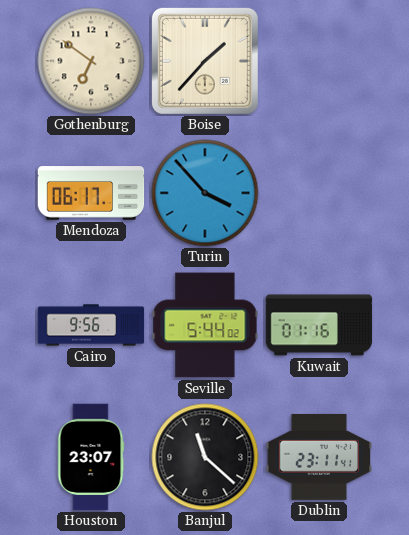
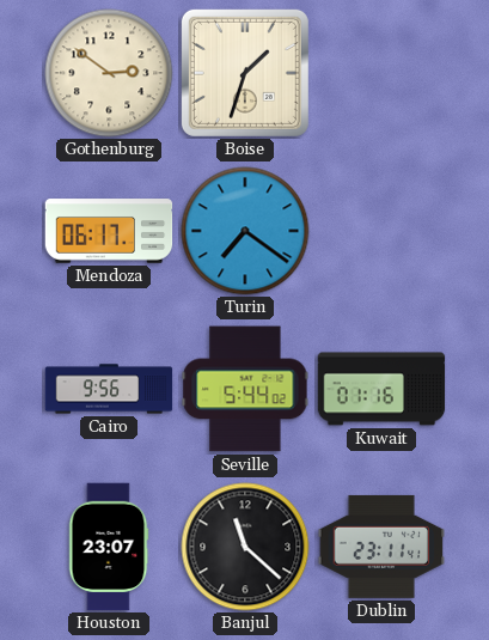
Gothenburg: 6:51 -> 2:51 (109, 73)
Boise: 1:37 -> 1:33 (245, 73)
Turin: 3:53 -> 7:21 (245, 231)
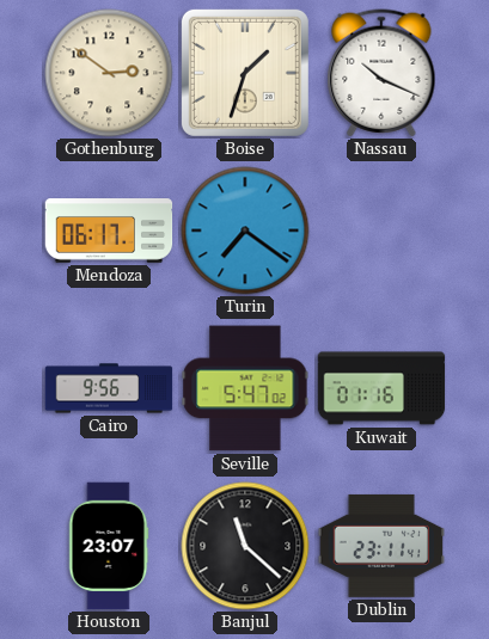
Nassau: none -> 10:19 (381, 73)
Seville: 5:44 -> 5:47 (245, 388)
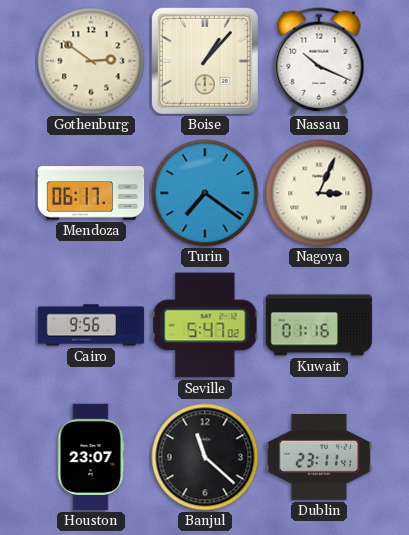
Boise: 1:33 -> 1:07 (205, 61)
Nagoya: none -> 3:04 (319, 193)
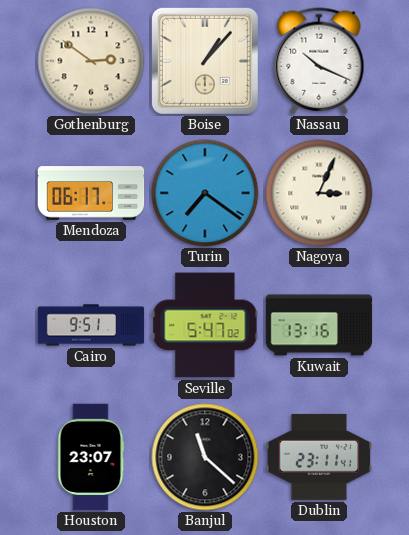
Cairo: 9:56 -> 9:51 (91, 325)
Kuwait: 01:16 -> 13:16 (319, 325)
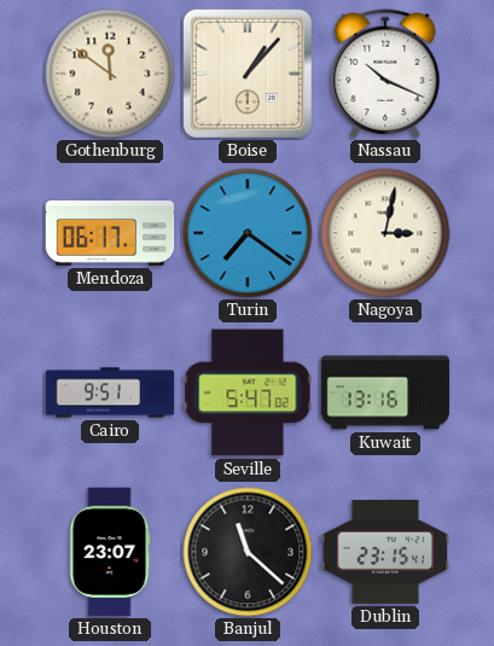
Gothenburg: 2:51 -> 11:51 (110, 74)
Nagoya: 3:04 -> 3:02 (385, 233)
Dublin: 23:11 -> 23:15 (385, 552)
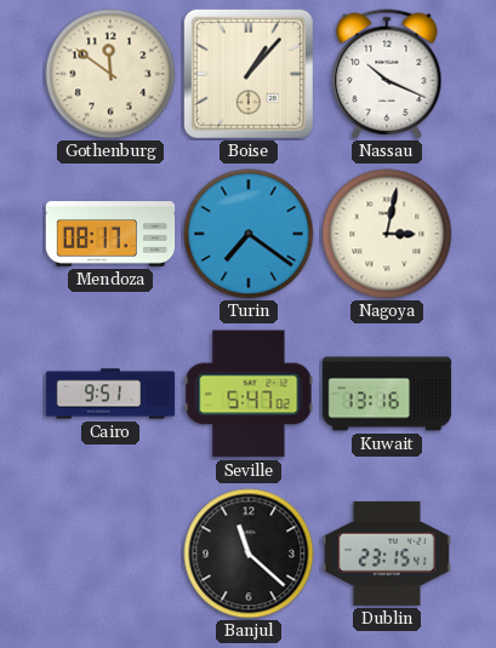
Mendoza: 06:17 -> 08:17 (110, 234)
Houston: 23:07 -> none (110, 552)
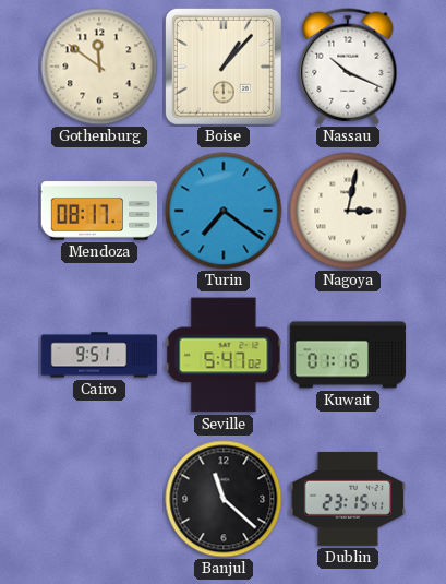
Kuwait: 13:16 -> 01:16 (348, 355)
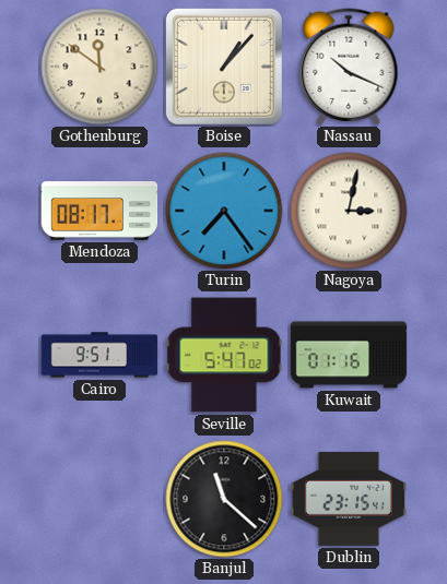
Turin: 7:21 -> 7:24 (224, 211)
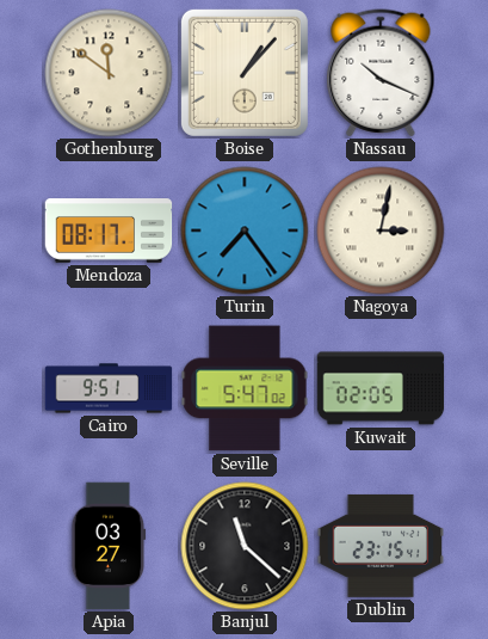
Kuwait: 01:16 -> 02:05 (381, 388)
Apia: none -> 03:27 (109, 546)
